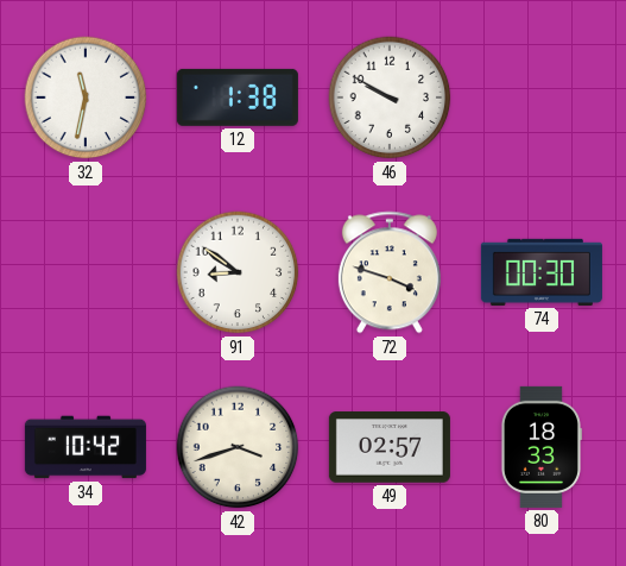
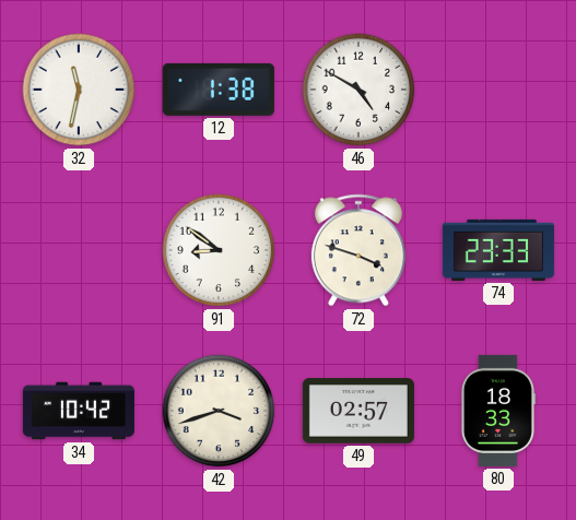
46: 9:50 -> 4:50 (358, 90)
74: 00:30 -> 23:33 (498, 250)
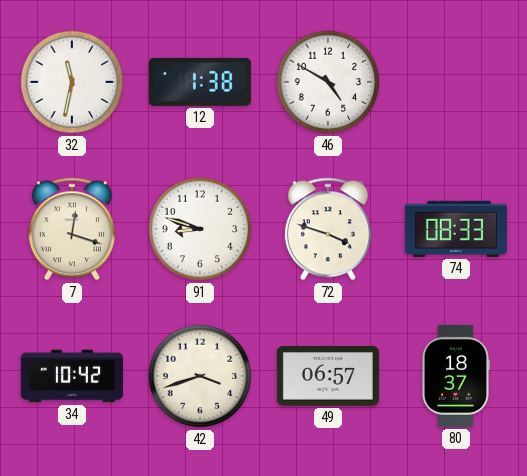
7: none -> 12:18 (72, 229)
91: 8:51 -> 8:48 (200, 229)
74: 23:33 -> 08:33 (456, 229)
49: 02:57 -> 06:57 (328, 376)
80: 18:33 -> 18:37 (455, 376)
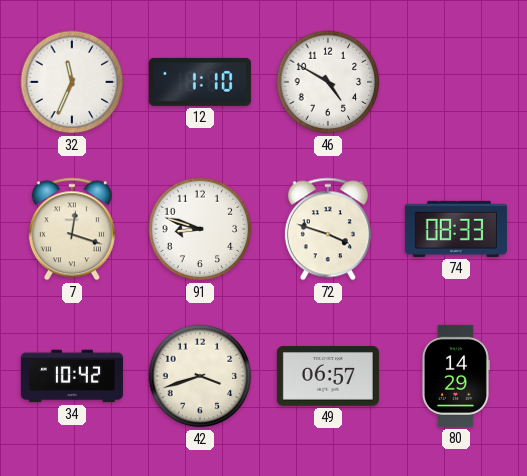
32: 11:32 -> 11:34 (72, 82)
12: 1:38 -> 1:10 (200, 82)
80: 18:37 -> 14:29 (455, 376)
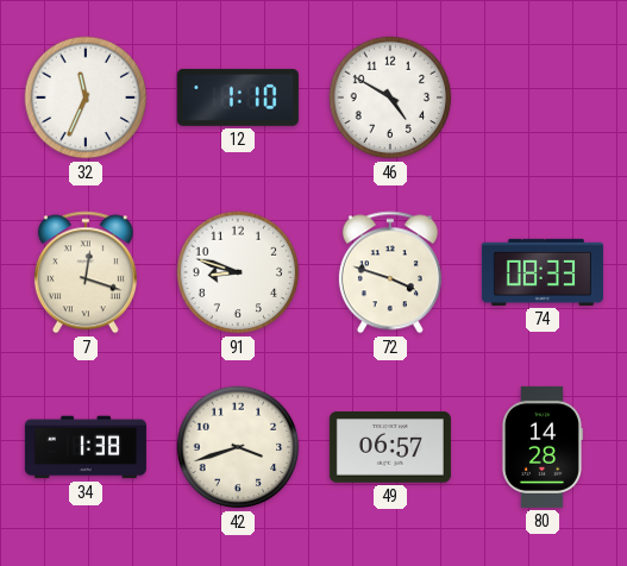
34: 10:42 -> 1:38 (86, 447)
80: 14:29 -> 14:28 (541, 447)
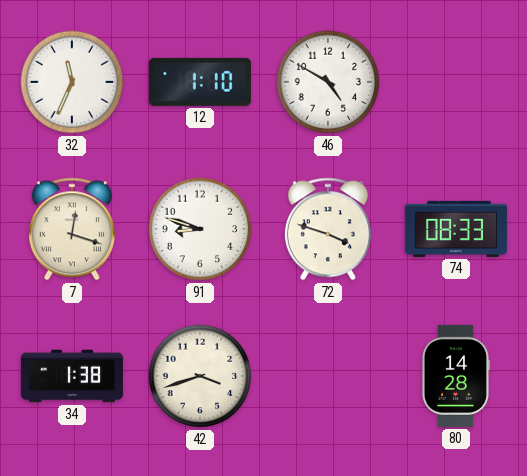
49: 06:57 -> none (390, 447)
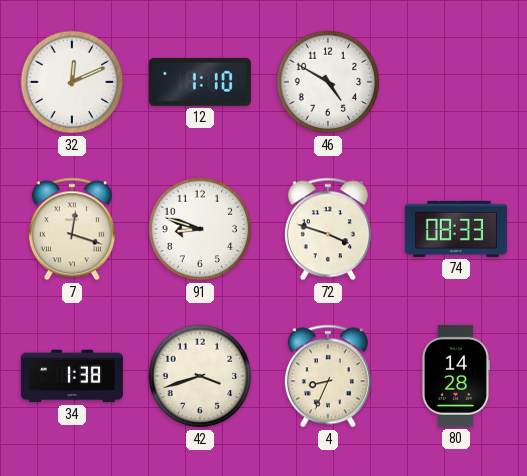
32: 11:34 -> 12:11 (72, 82)
4: none -> 8:34 (328, 376)
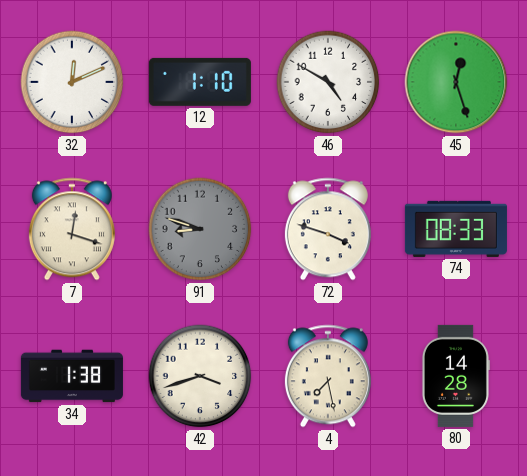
45: none -> 12:27 (456, 82)
91 dial: white -> grey (200, 229)
4: 8:34 -> 7:28 (328, 376)
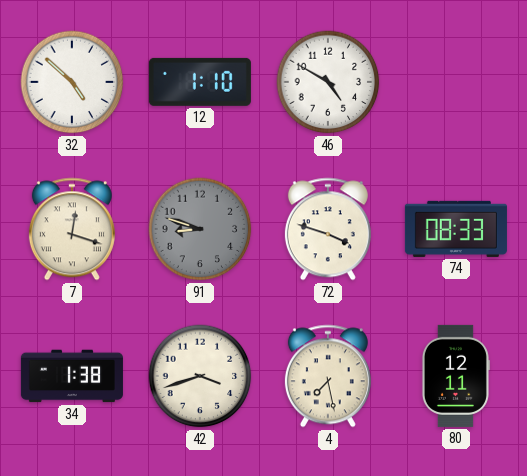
32: 12:11 -> 4:52 (72, 82)
45: 12:27 -> none (456, 82)
80: 14:28 -> 12:11 (455, 376)
